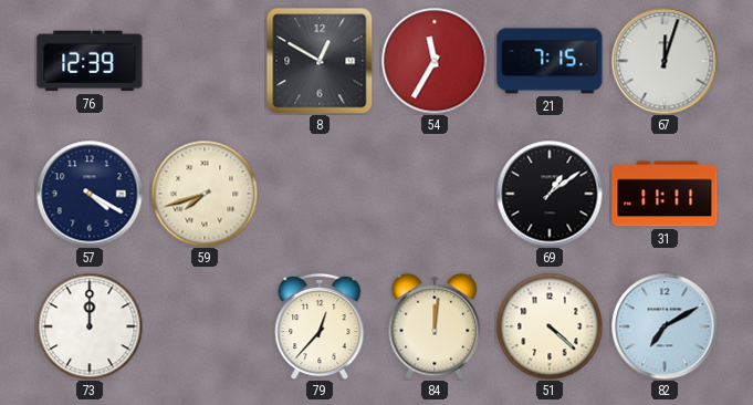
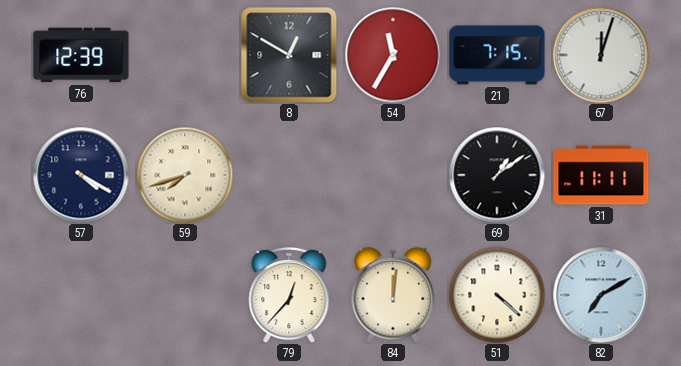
73: 12:00 -> none (90, 326)
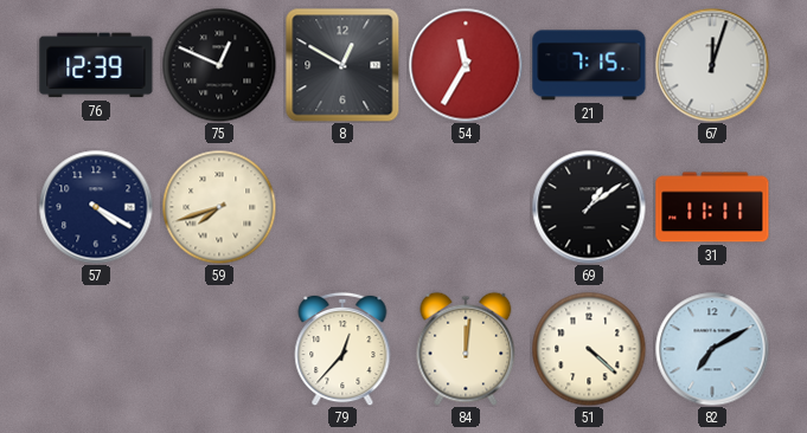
75: none -> 12:49 (219, 65)
